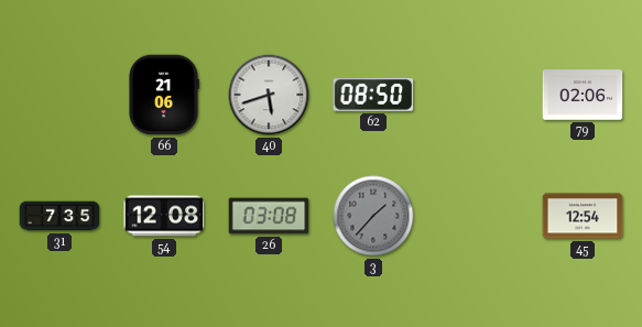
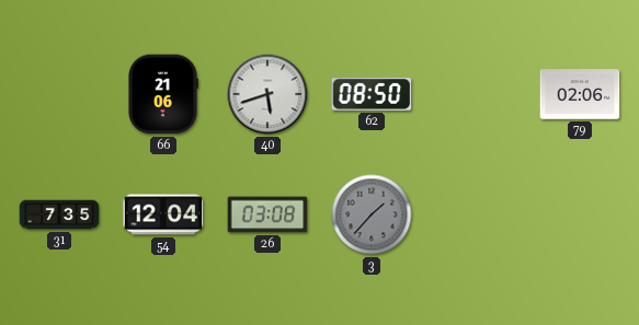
54: 12:08 -> 12:04 (163, 214)
45: 12:54 -> none (583, 216)
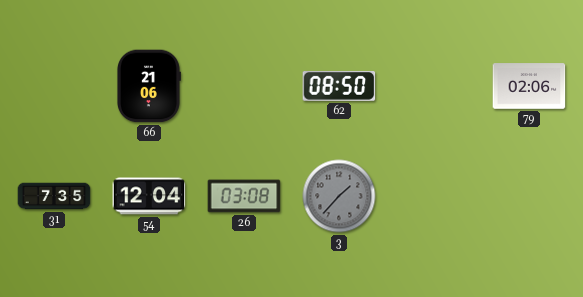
40: 5:42 -> none (267, 94)
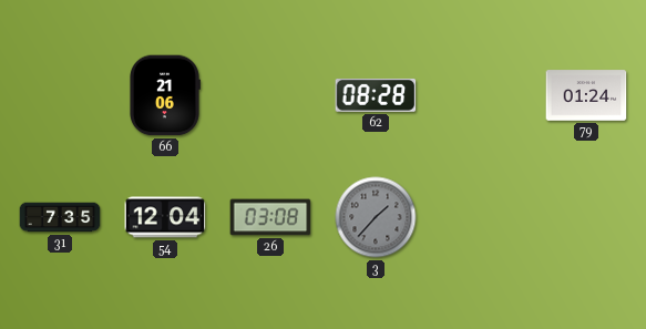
62: 08:50 -> 08:28 (376, 95)
79: 02:06 -> 01:24 (586, 95)
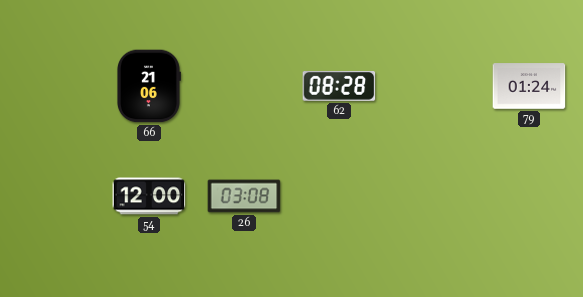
31: 7:35 -> none (60, 217)
54: 12:04 -> 12:00 (149, 196)
3: 1:37 -> none (376, 217)
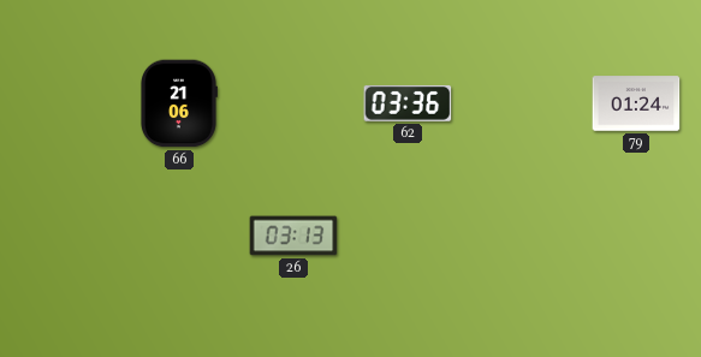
62: 08:28 -> 03:36 (408, 103)
54: 12:00 -> none (149, 196)
26: 03:08 -> 03:13 (293, 236)
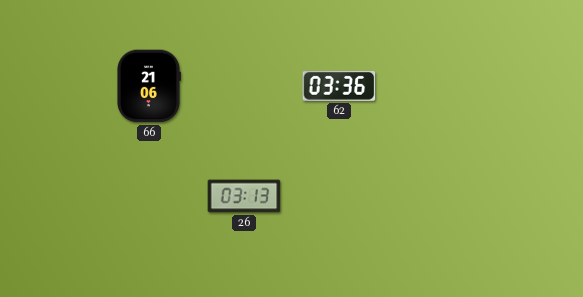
79: 01:24 -> none (636, 103)
